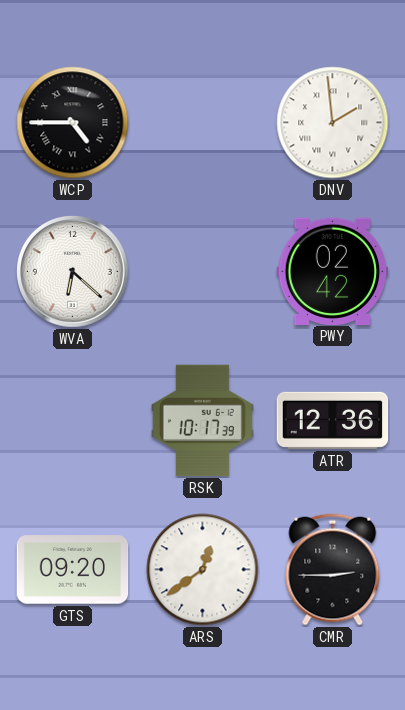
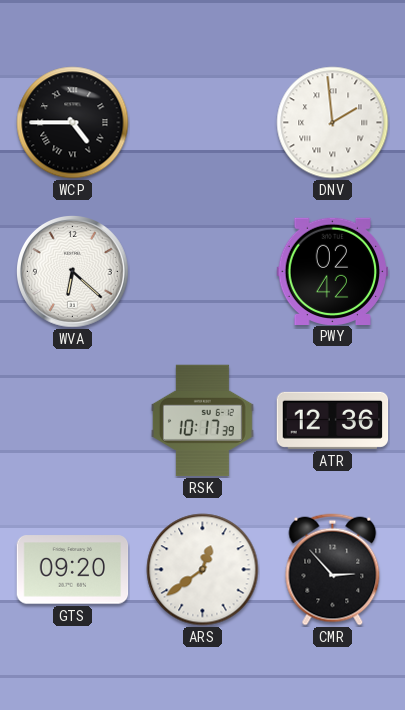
CMR: 2:45 -> 2:53 (333, 570)
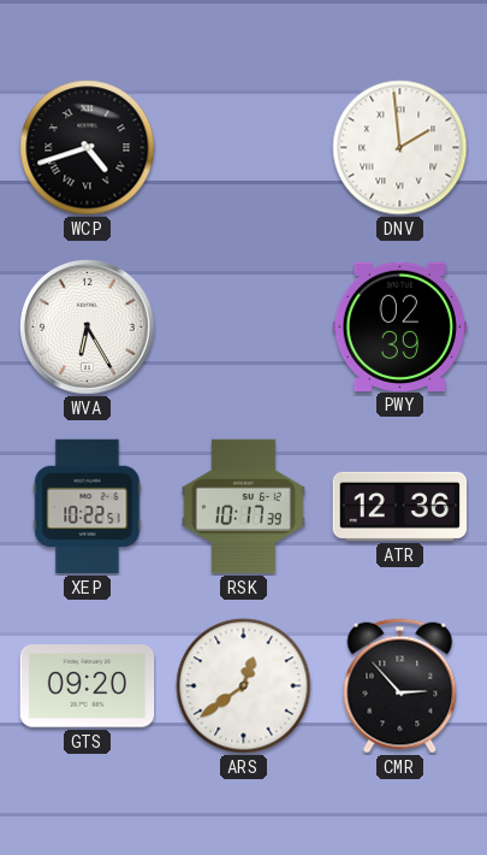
WCP: 4:45 -> 4:42 (88, 148)
WVA: 6:22 -> 6:25 (88, 328)
PWY: 02:42 -> 02:39 (400, 326)
XEP: none -> 10:22 (88, 507)
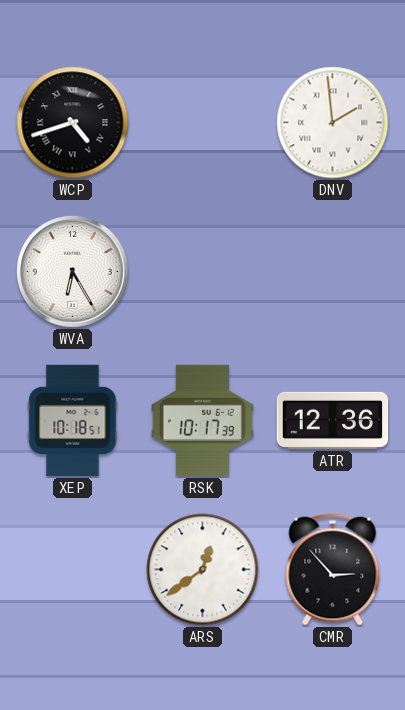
PWY: 02:39 -> none (400, 326)
XEP: 10:22 -> 10:18 (73, 421)
GTS: 09:20 -> none (88, 686)
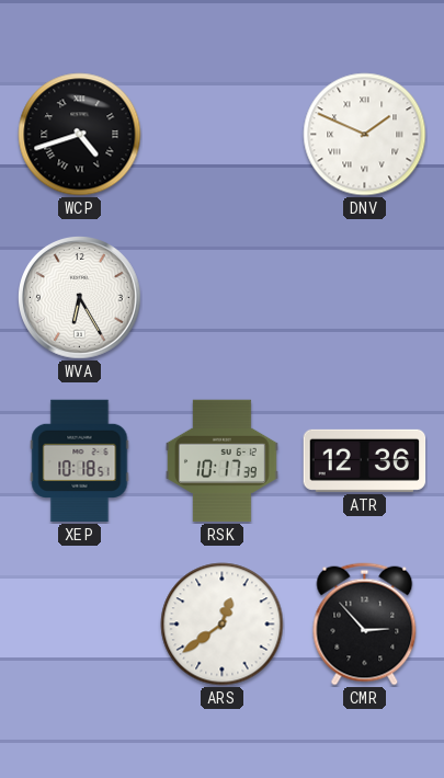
DNV: 1:59 -> 1:49 (365, 135)
